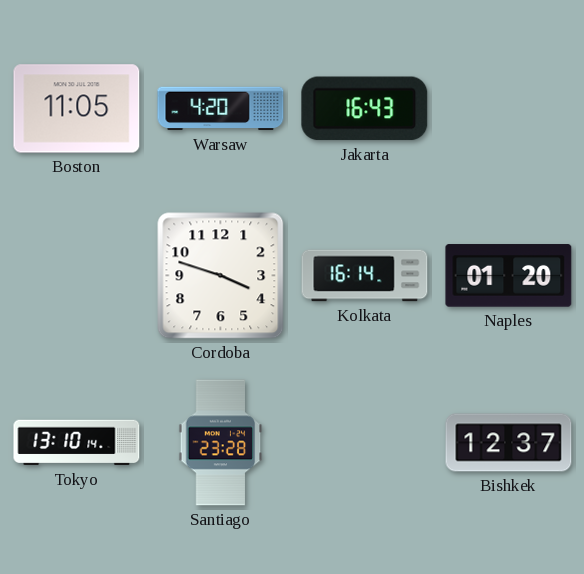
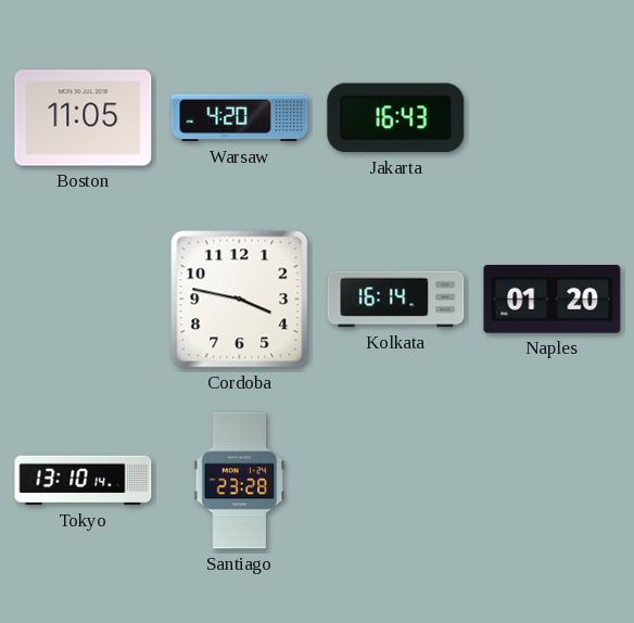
Cordoba: 3:48 -> 3:47 (240, 300)
Bishkek: 12:37 -> none (509, 443)
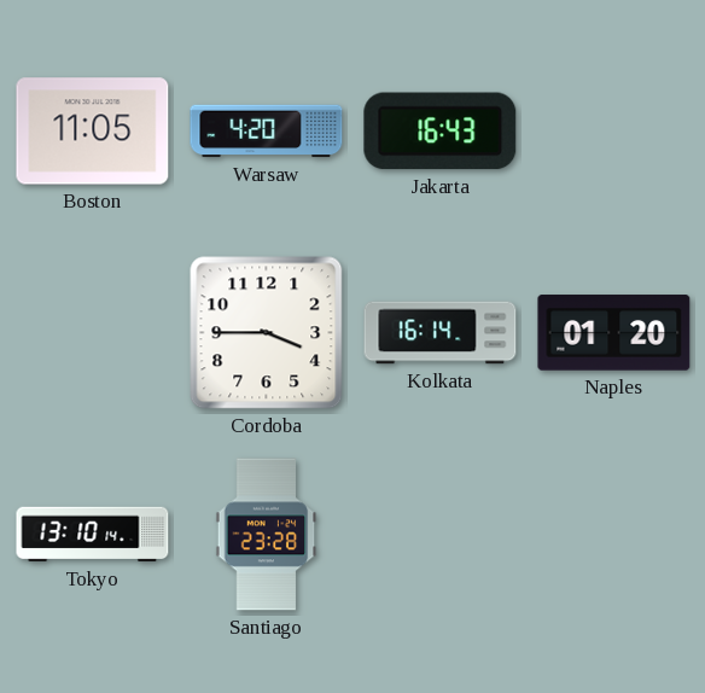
Cordoba: 3:47 -> 3:45 (267, 333)
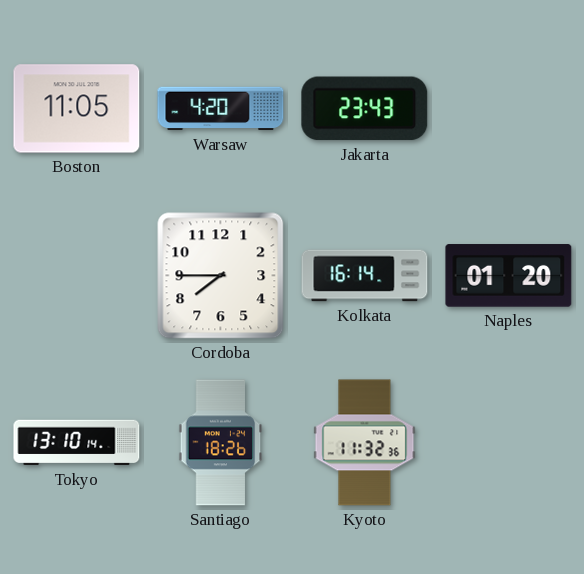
Jakarta: 16:43 -> 23:43 (365, 109)
Cordoba: 3:45 -> 7:45 (221, 276)
Santiago: 23:28 -> 18:26 (221, 443)
Kyoto: none -> 11:32 (365, 443)
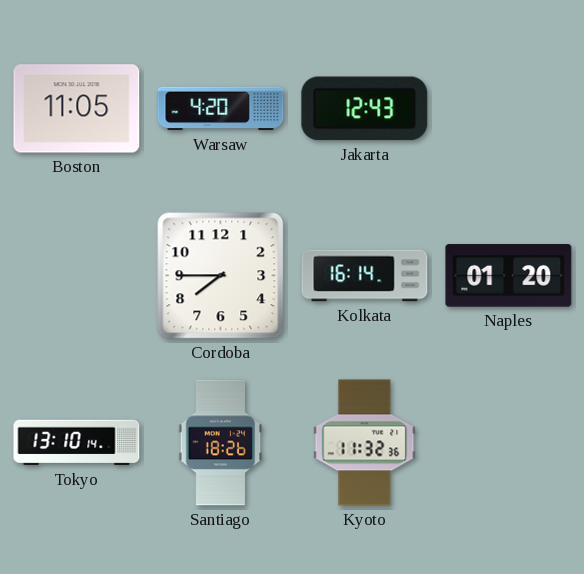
Jakarta: 23:43 -> 12:43 (365, 109)
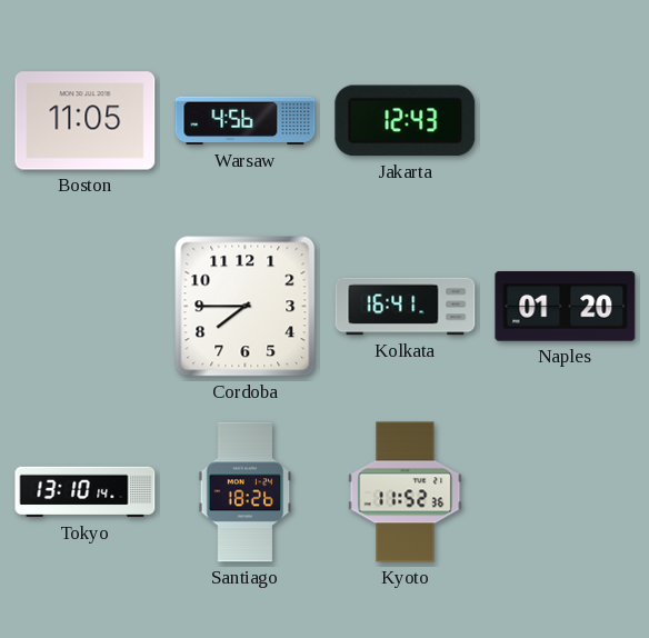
Warsaw: 4:20 -> 4:56 (246, 121)
Kolkata: 16:14 -> 16:41 (406, 307)
Kyoto: 11:32 -> 11:52 (406, 492)
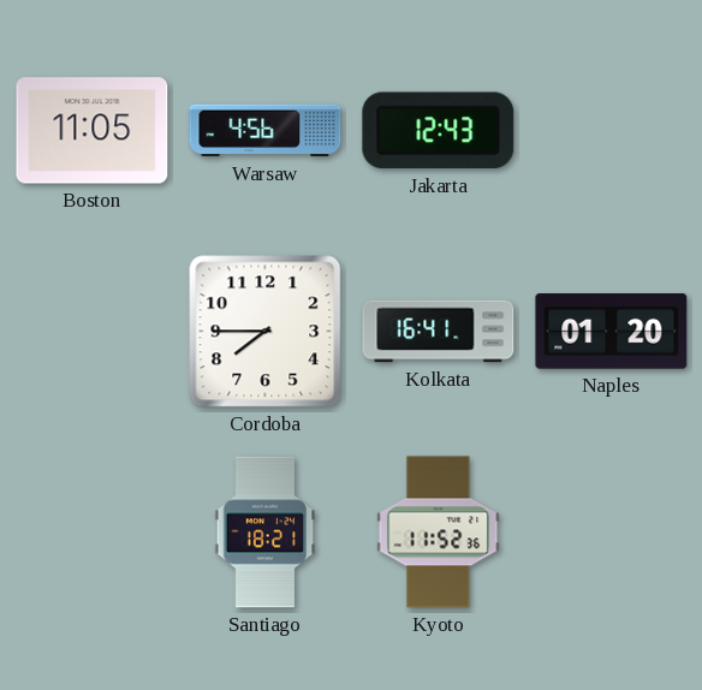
Tokyo: 13:10 -> none (86, 492)
Santiago: 18:26 -> 18:21 (266, 533)
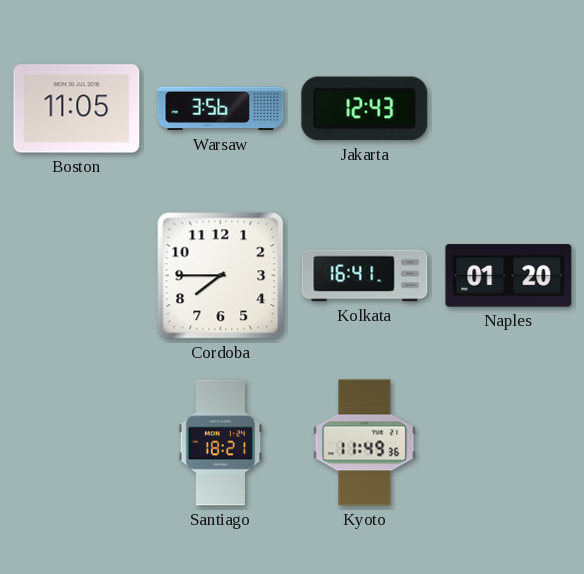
Warsaw: 4:56 -> 3:56 (221, 109)
Kyoto: 11:52 -> 11:49 (365, 443)
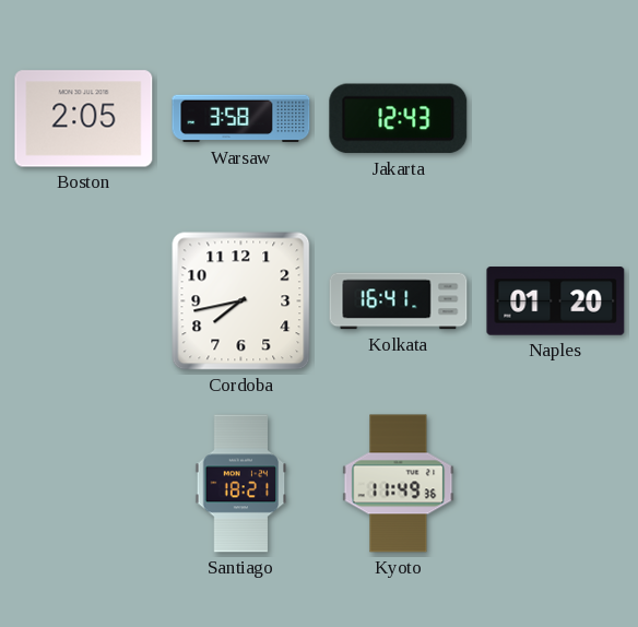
Boston: 11:05 -> 2:05 (84, 119)
Warsaw: 3:56 -> 3:58 (241, 119)
Cordoba: 7:45 -> 7:43 (241, 301)
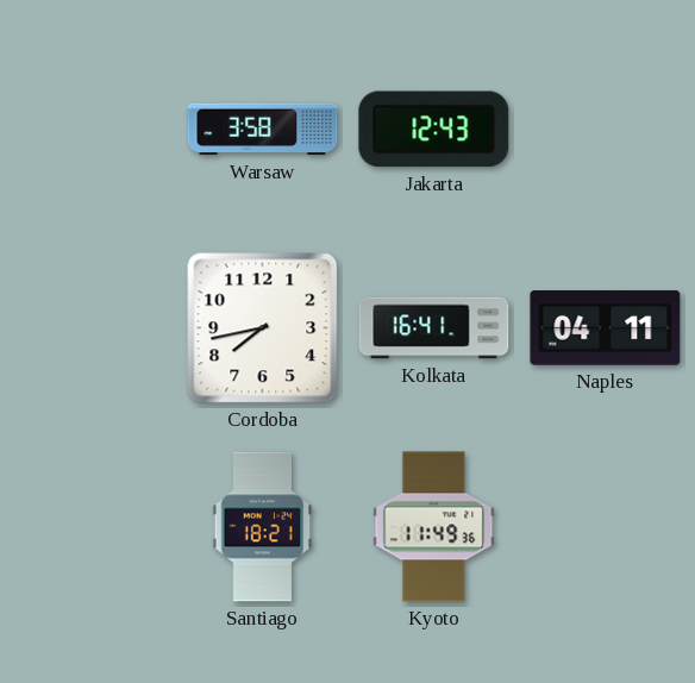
Boston: 2:05 -> none (84, 119)
Naples: 01:20 -> 04:11 (606, 328)
